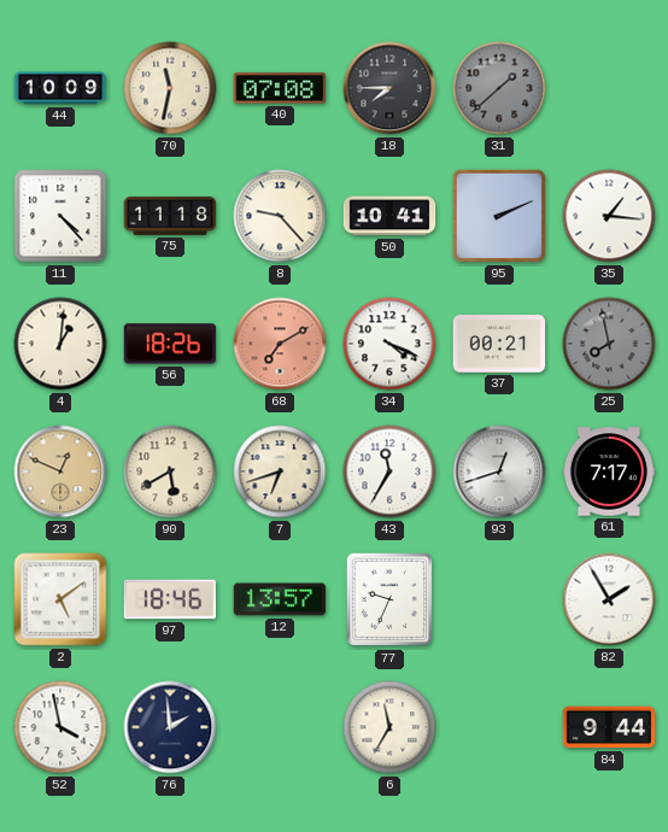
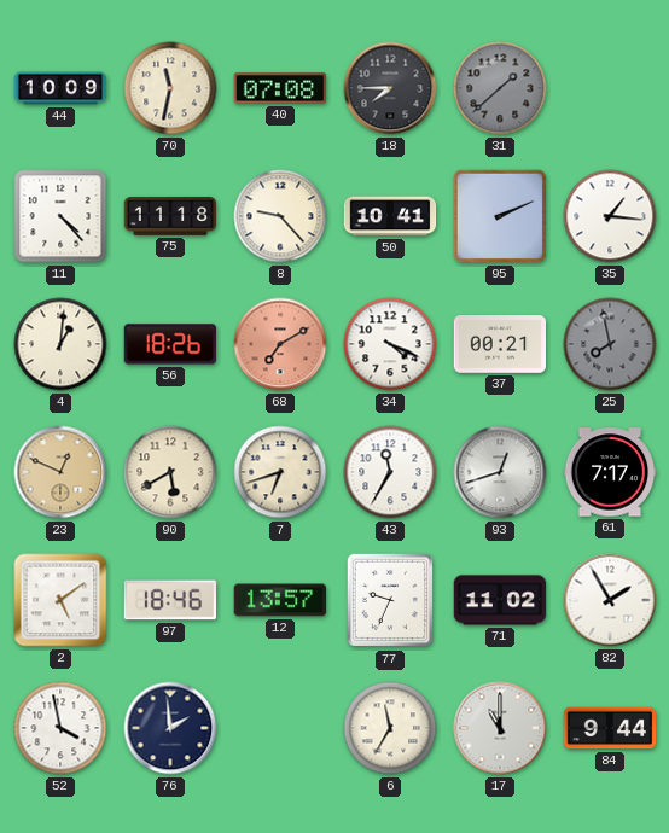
71: none -> 11:02 (500, 600)
17: none -> 11:00 (500, 728)
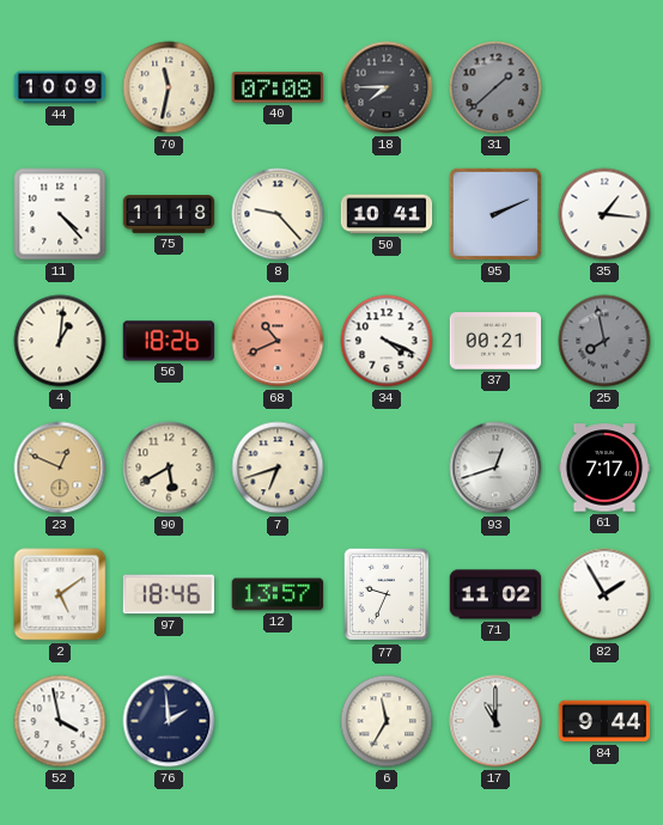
68: 7:10 -> 10:41 (278, 341)
43: 11:35 -> none (390, 472)
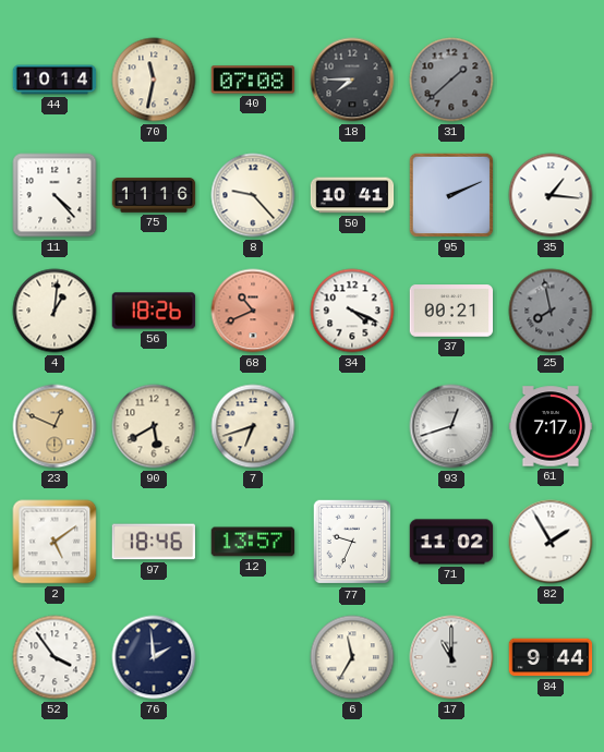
44: 10:09 -> 10:14 (55, 80)
75: 11:18 -> 11:16 (154, 195)
52: 3:58 -> 3:54 (55, 657)
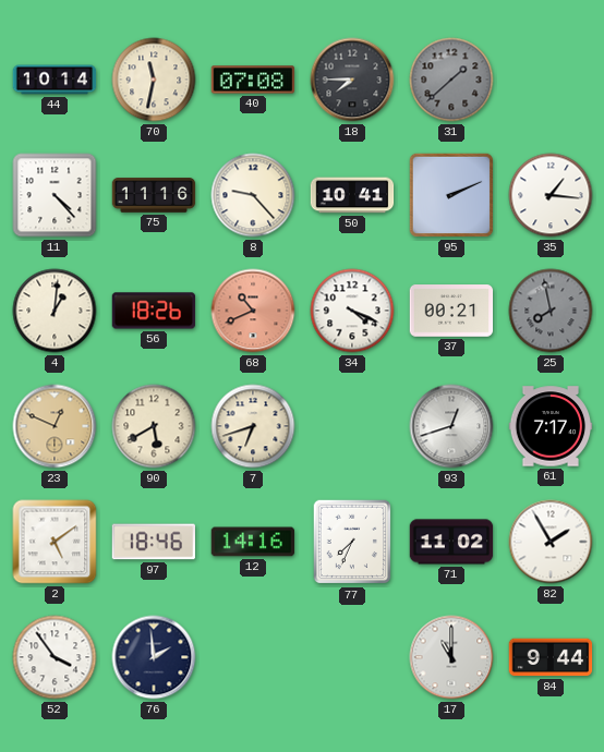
12: 13:57 -> 14:16 (253, 542)
77: 9:34 -> 7:34 (352, 542)
6: 11:35 -> none (352, 657)
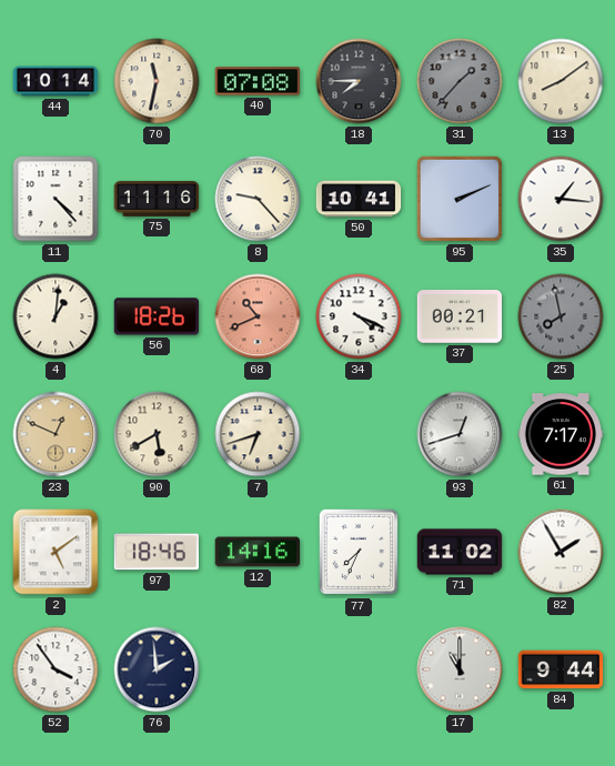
31: 1:38 -> 1:37 (460, 81)
13: none -> 8:09 (561, 81)
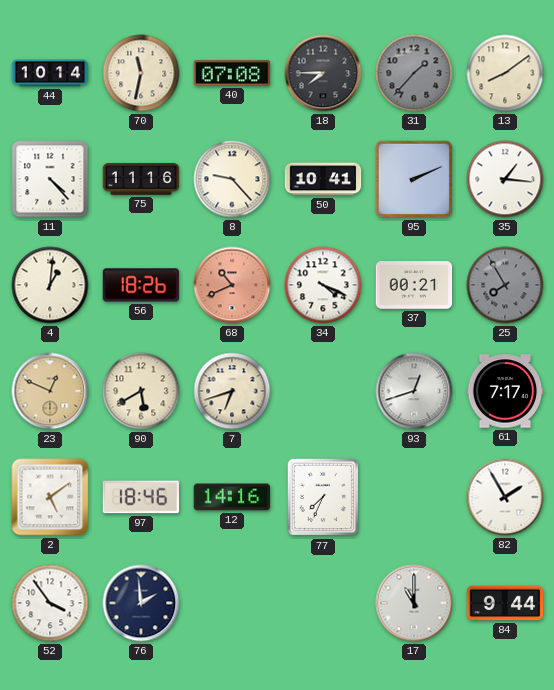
25: 7:58 -> 7:55 (505, 285)
71: 11:02 -> none (460, 552)
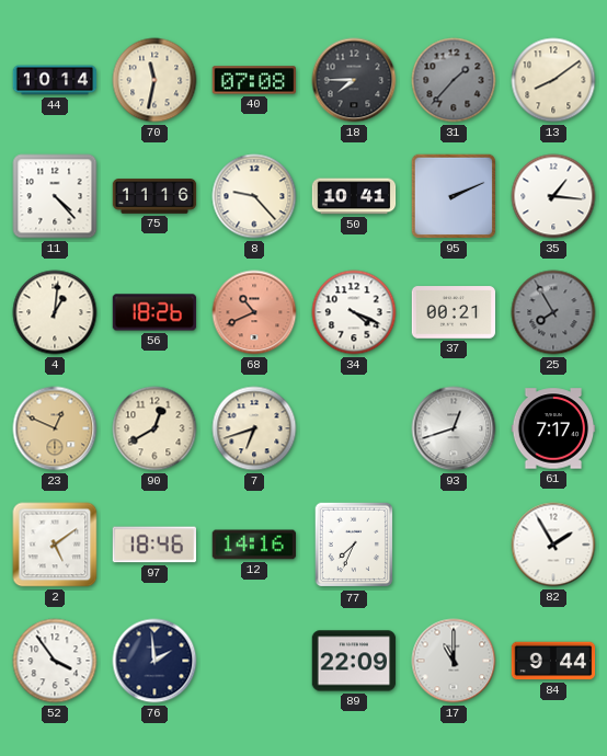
90: 5:40 -> 12:40 (154, 428)
89: none -> 22:09 (354, 661)
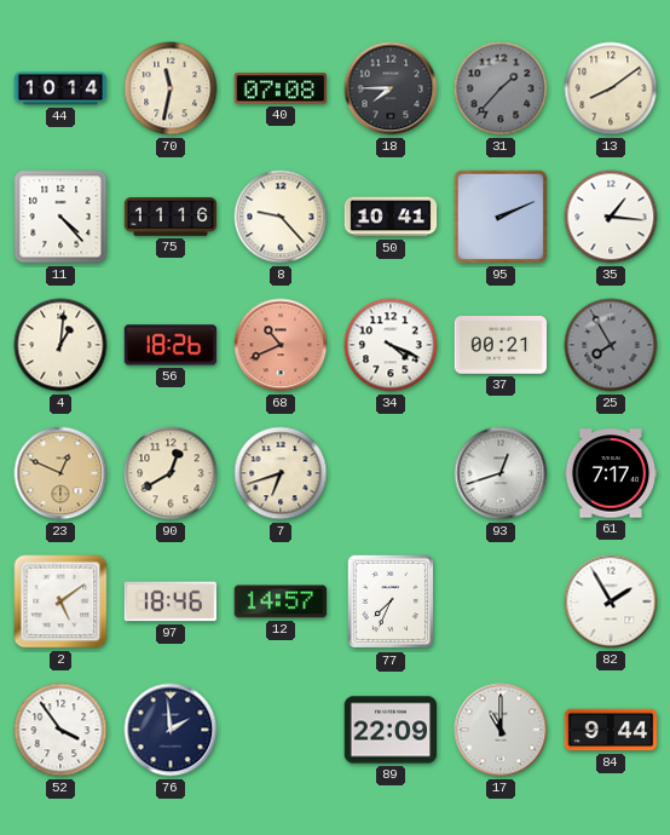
12: 14:16 -> 14:57 (281, 601)
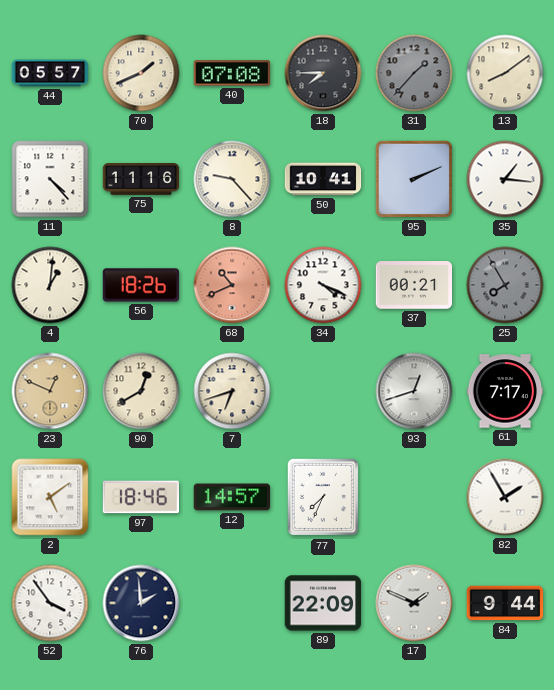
44: 10:14 -> 05:57 (50, 73)
70: 11:32 -> 1:41 (141, 73)
17: 11:00 -> 1:49 (414, 603)
